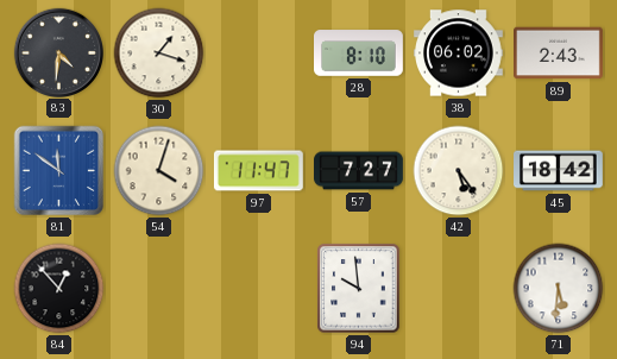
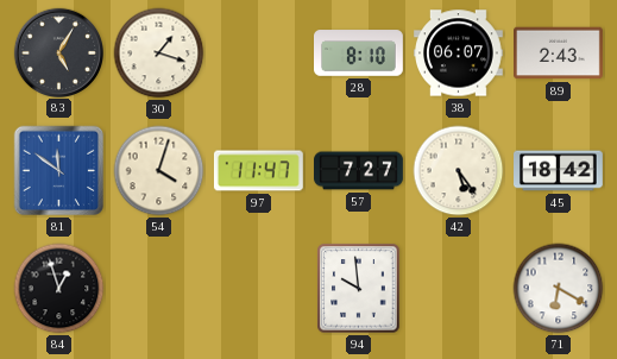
83: 4:31 -> 5:05 (58, 52)
38: 06:02 -> 06:07 (459, 53)
84: 12:53 -> 12:57 (59, 289)
71: 5:31 -> 6:20 (559, 289)
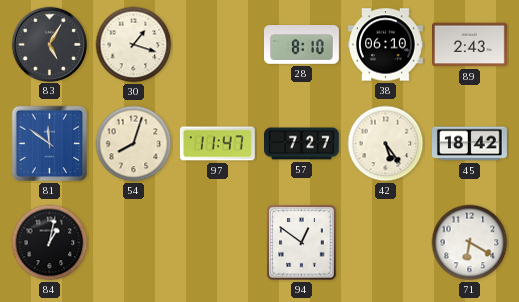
38: 06:07 -> 06:10 (386, 45)
54: 4:03 -> 8:03 (134, 144)
84: 12:57 -> 1:02 (50, 243)
94: 9:59 -> 12:51 (302, 243)
